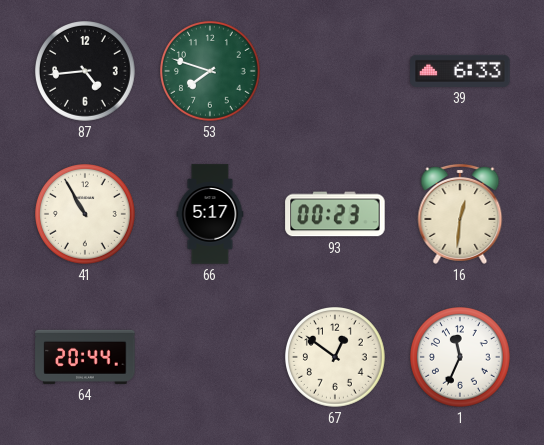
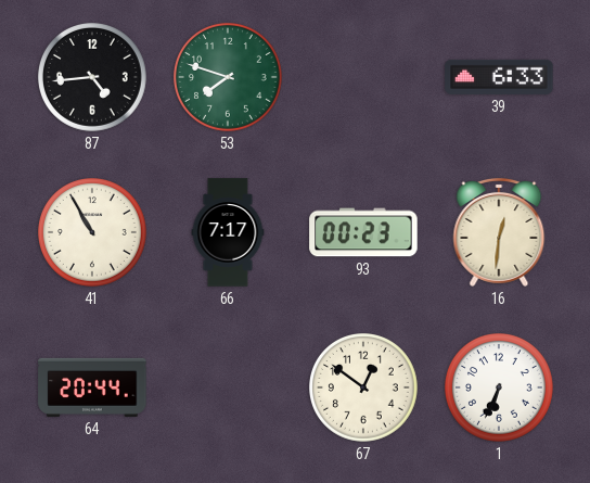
66: 5:17 -> 7:17 (228, 232)
1: 11:34 -> 6:34 (500, 389)
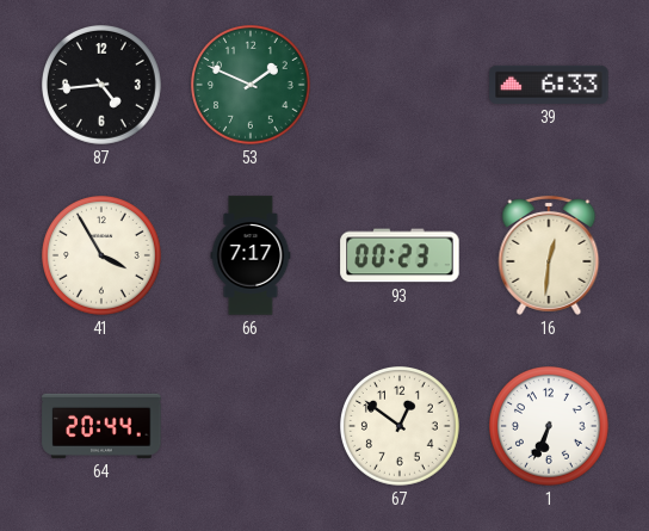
53: 7:48 -> 1:49 (252, 86)
41: 10:55 -> 3:55 (103, 257)
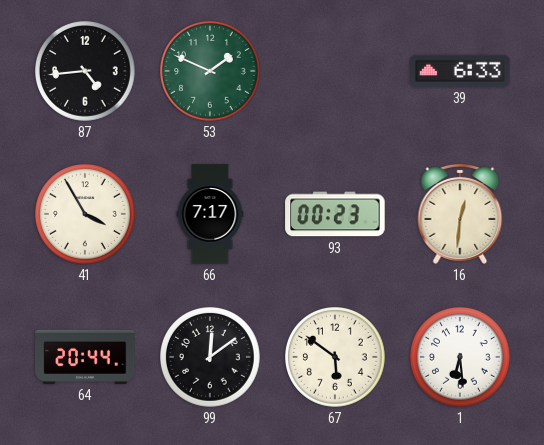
99: none -> 12:09 (211, 358)
67: 12:51 -> 5:51 (336, 358)
1: 6:34 -> 6:29 (461, 358)
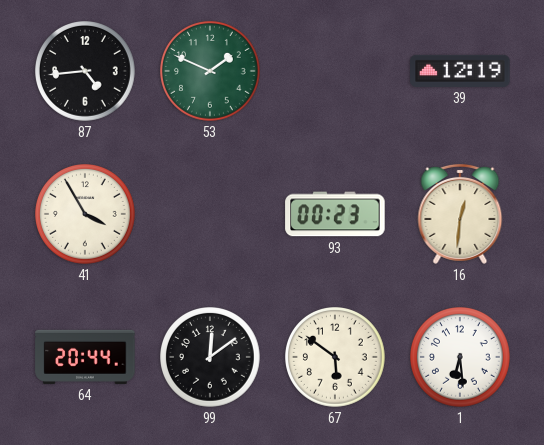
39: 6:33 -> 12:19 (460, 71)
66: 7:17 -> none (210, 214)
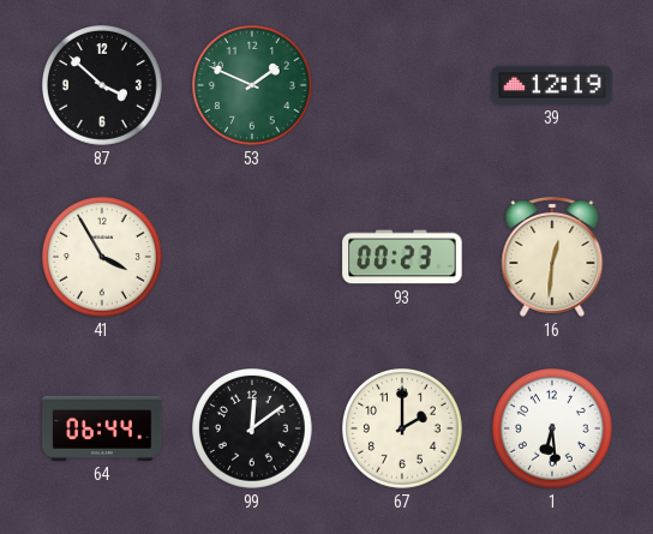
87: 4:44 -> 3:52 (103, 86)
64: 20:44 -> 06:44 (102, 428)
67: 5:51 -> 2:00 (403, 430)
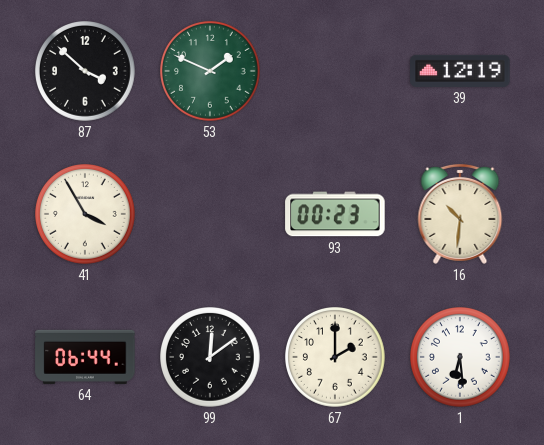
16: 12:31 -> 10:31 (460, 214)
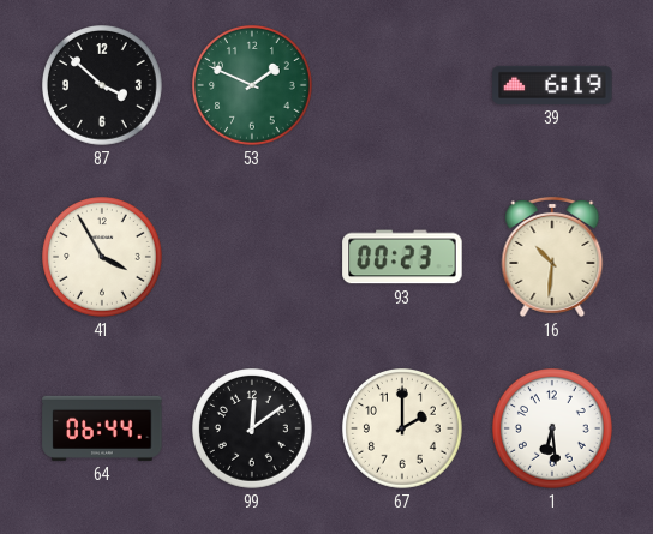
39: 12:19 -> 6:19 (552, 85)
